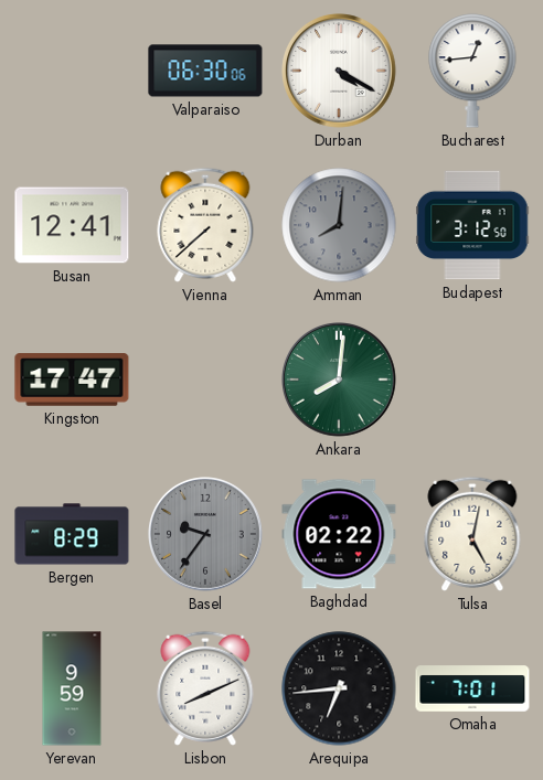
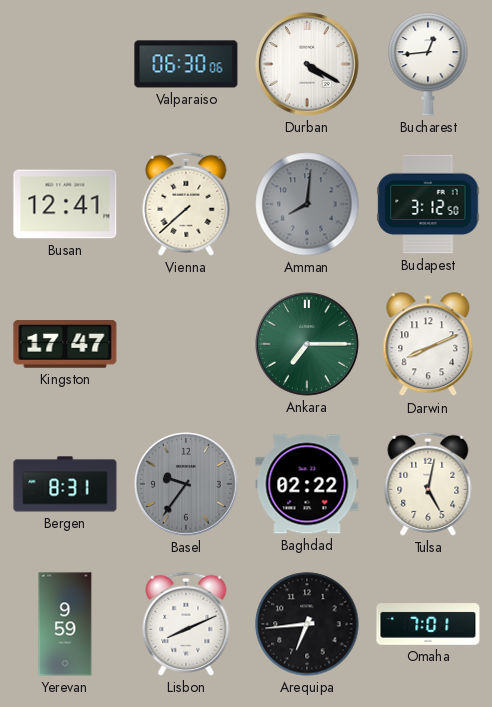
Ankara: 8:01 -> 7:15 (308, 345)
Darwin: none -> 8:11 (428, 345)
Bergen: 8:29 -> 8:31 (65, 484)
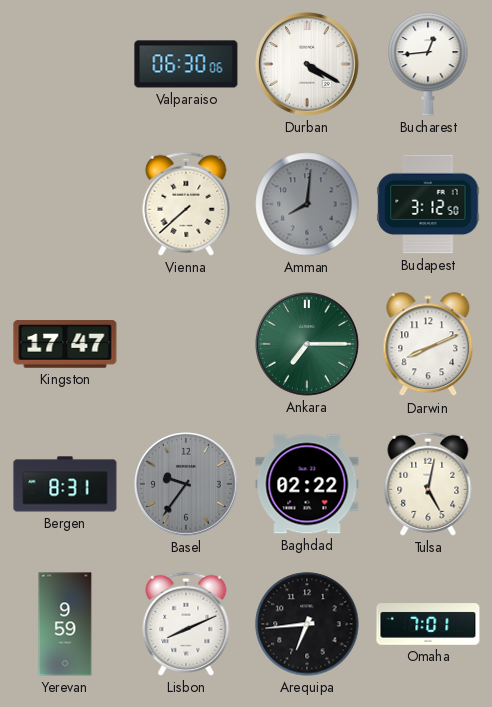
Busan: 12:41 -> none (65, 204)
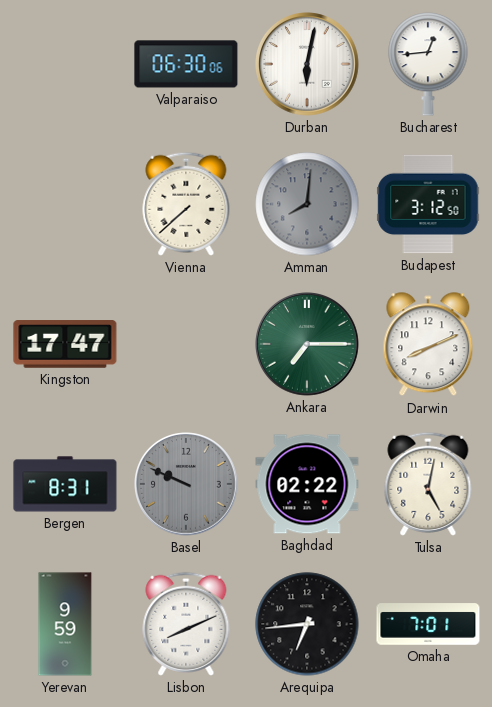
Durban: 4:20 -> 6:02 (308, 65)
Basel: 9:36 -> 9:49 (187, 485)
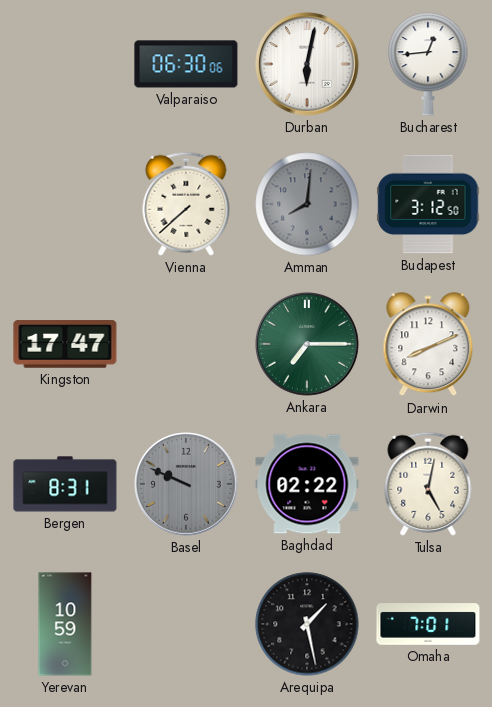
Yerevan: 9:59 -> 10:59 (65, 624)
Lisbon: 8:11 -> none (186, 624)
Arequipa: 6:44 -> 1:28 (307, 624)
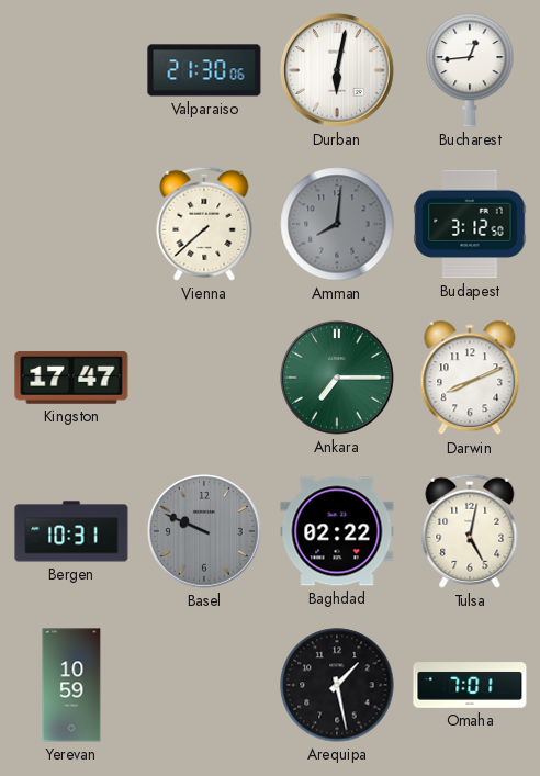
Valparaiso: 06:30 -> 21:30 (204, 70)
Bergen: 8:31 -> 10:31 (71, 531)
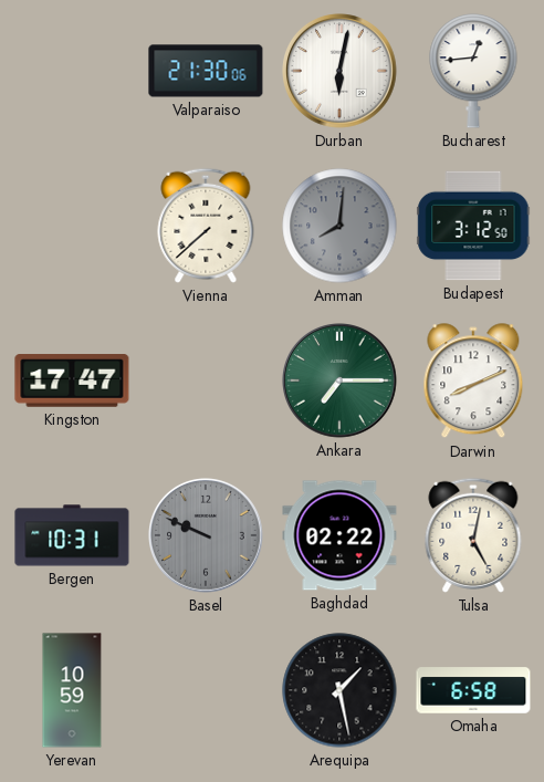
Omaha: 7:01 -> 6:58 (473, 690)
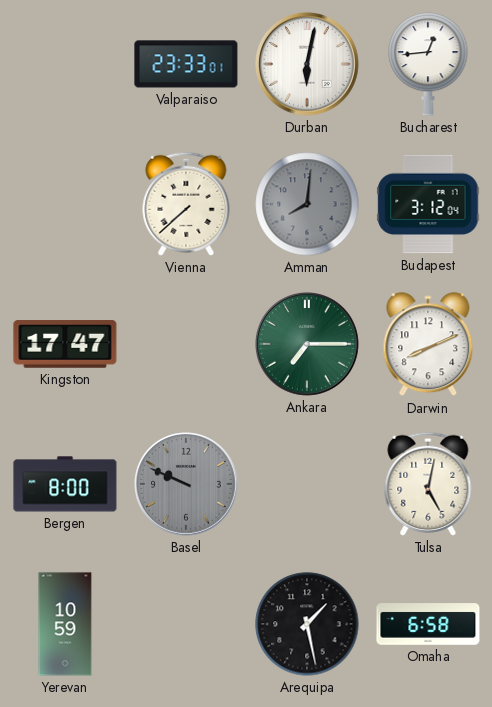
Valparaiso: 21:30 -> 23:33 (186, 64)
Budapest: 3:12:50 -> 3:12:04 (428, 204)
Bergen: 10:31 -> 8:00 (65, 484)
Baghdad: 02:22 -> none (339, 535)
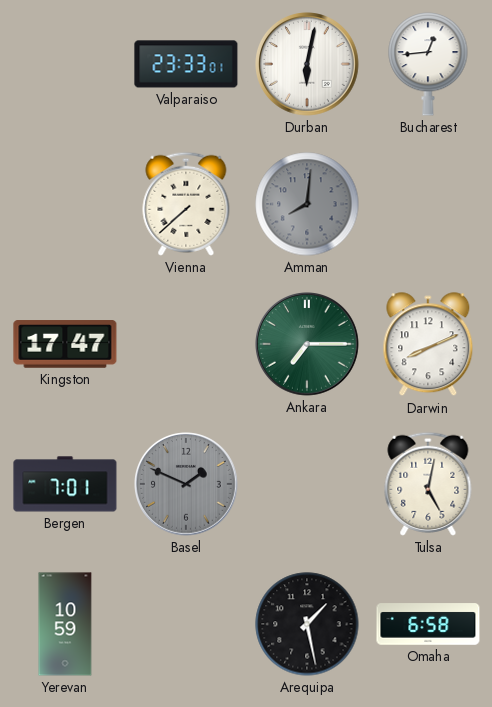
Budapest: 3:12 -> none (428, 204)
Bergen: 8:00 -> 7:01 (65, 484)
Basel: 9:49 -> 1:49 (187, 485)
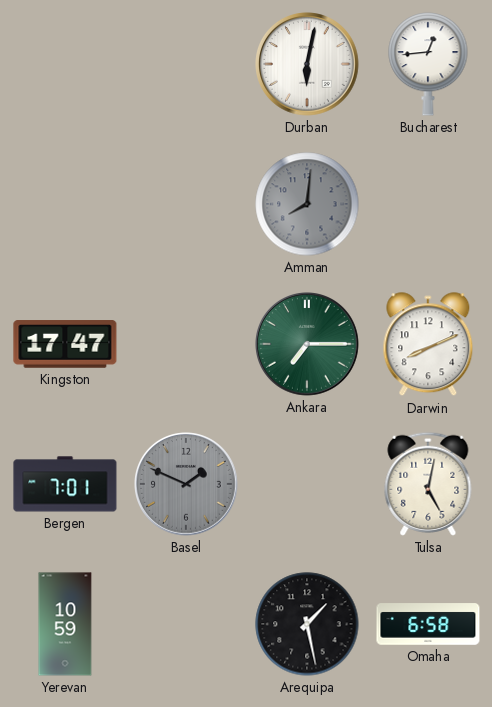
Valparaiso: 23:33 -> none (186, 64)
Vienna: 7:38 -> none (186, 204)
